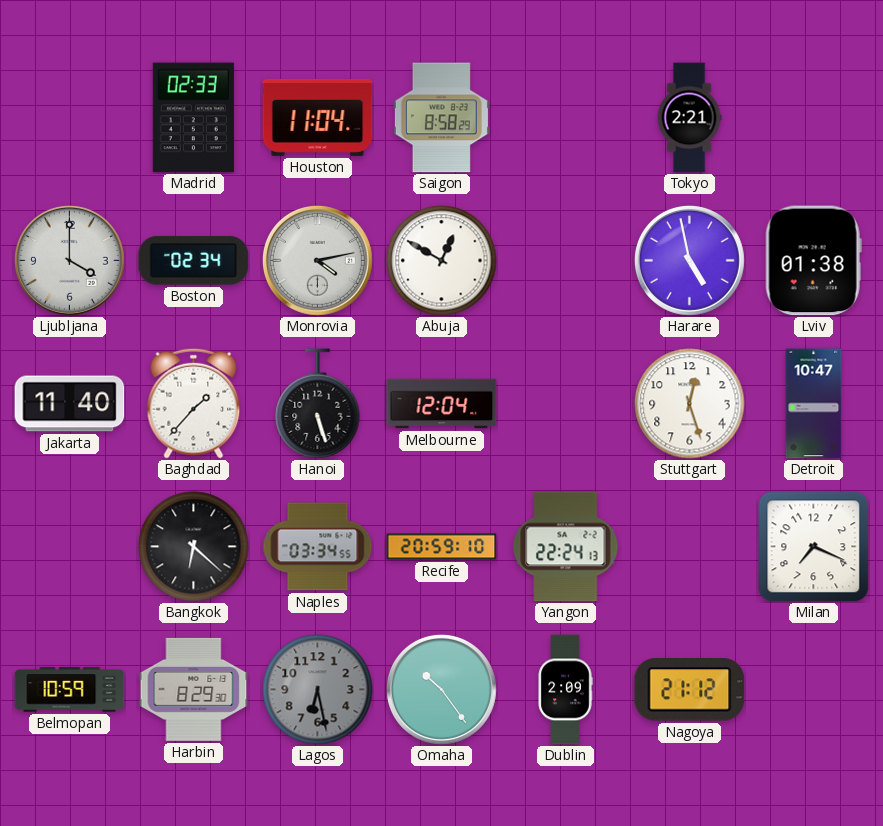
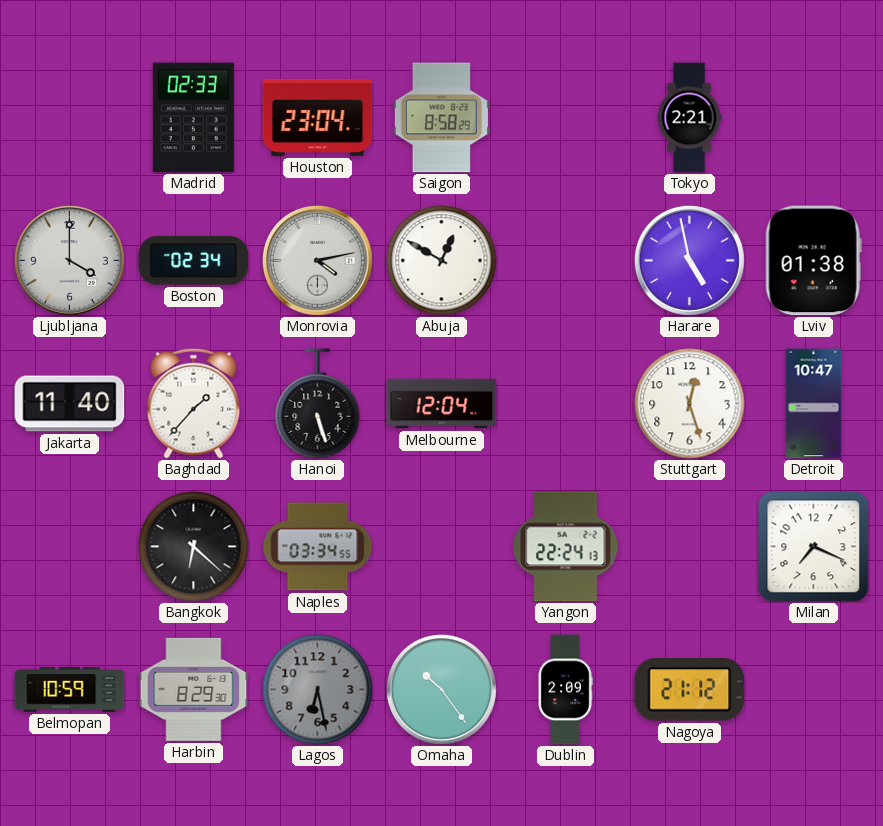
Houston: 11:04 -> 23:04 (318, 117)
Recife: 20:59 -> none (442, 547)
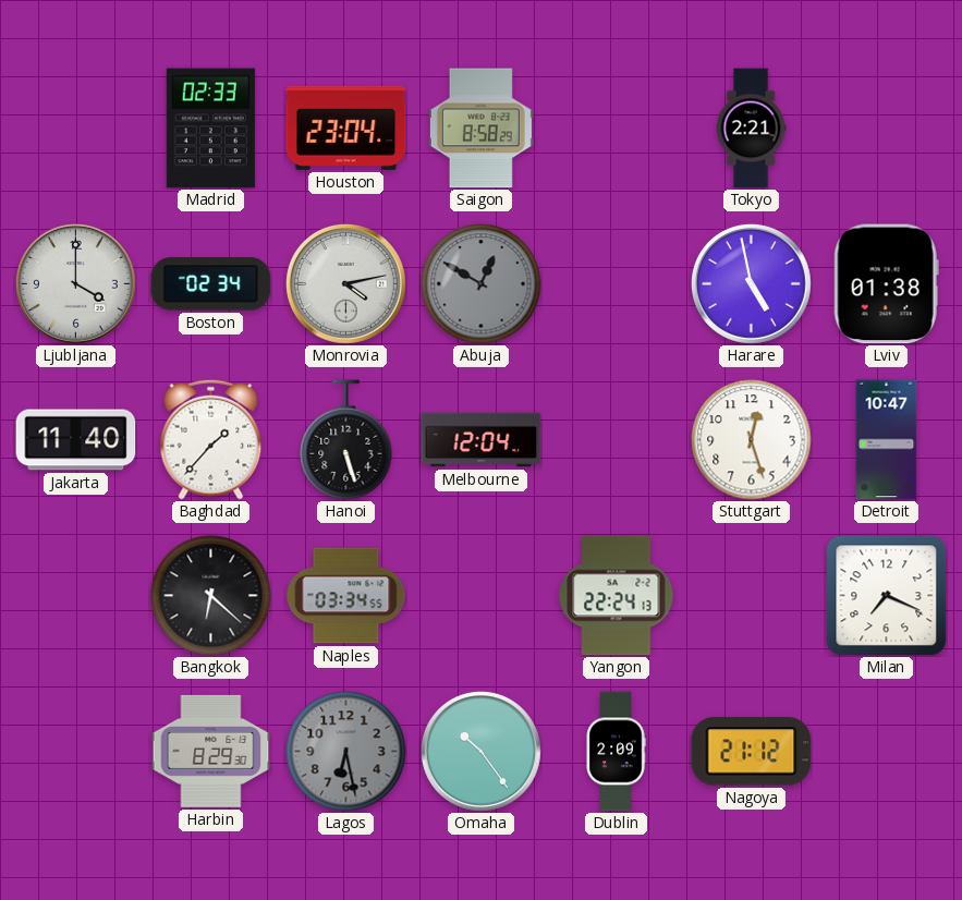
Abuja dial: white -> grey (482, 284)
Belmopan: 10:59 -> none (70, 690)
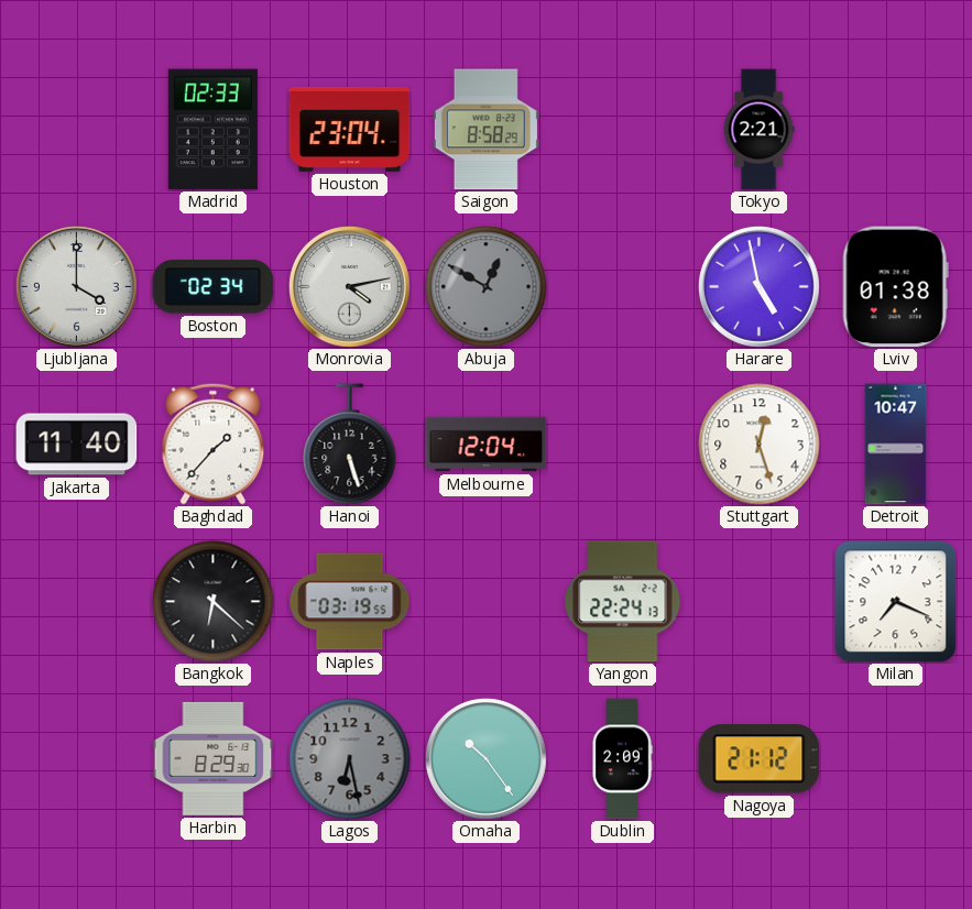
Naples: 03:34 -> 03:19 (350, 602)
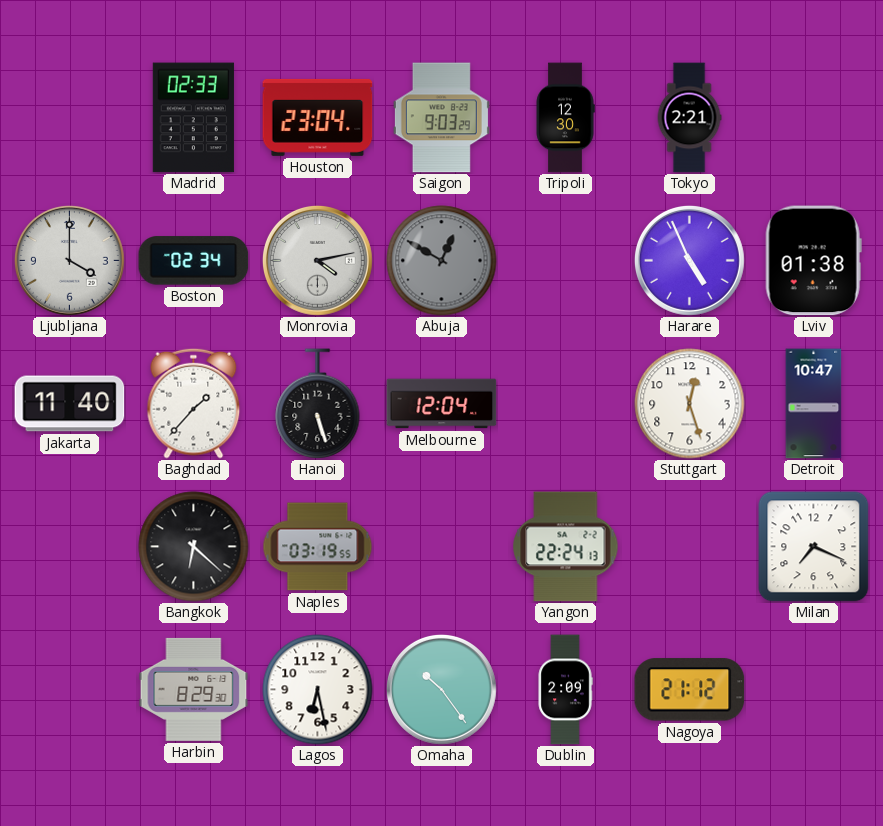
Saigon: 8:58 -> 9:03 (441, 118)
Tripoli: none -> 12:30 (565, 118)
Harare: 4:58 -> 4:56 (689, 260)
Lagos dial: grey -> white (318, 690)
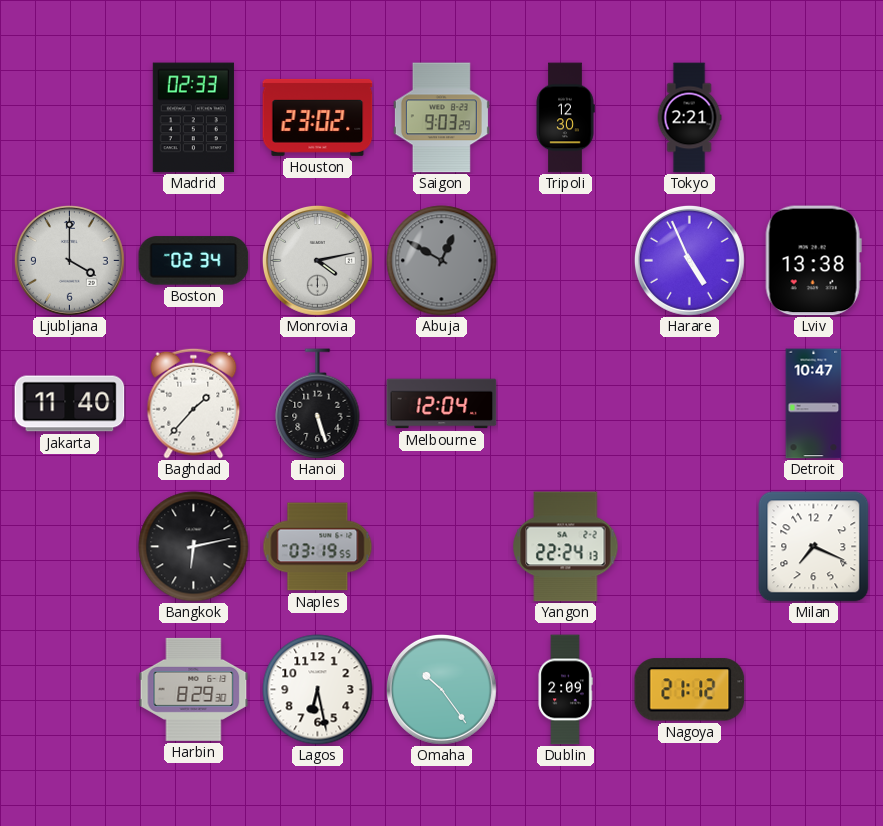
Houston: 23:04 -> 23:02 (318, 117)
Lviv: 01:38 -> 13:38 (813, 261)
Stuttgart: 12:27 -> none (690, 404)
Bangkok: 6:22 -> 6:13 (194, 547)
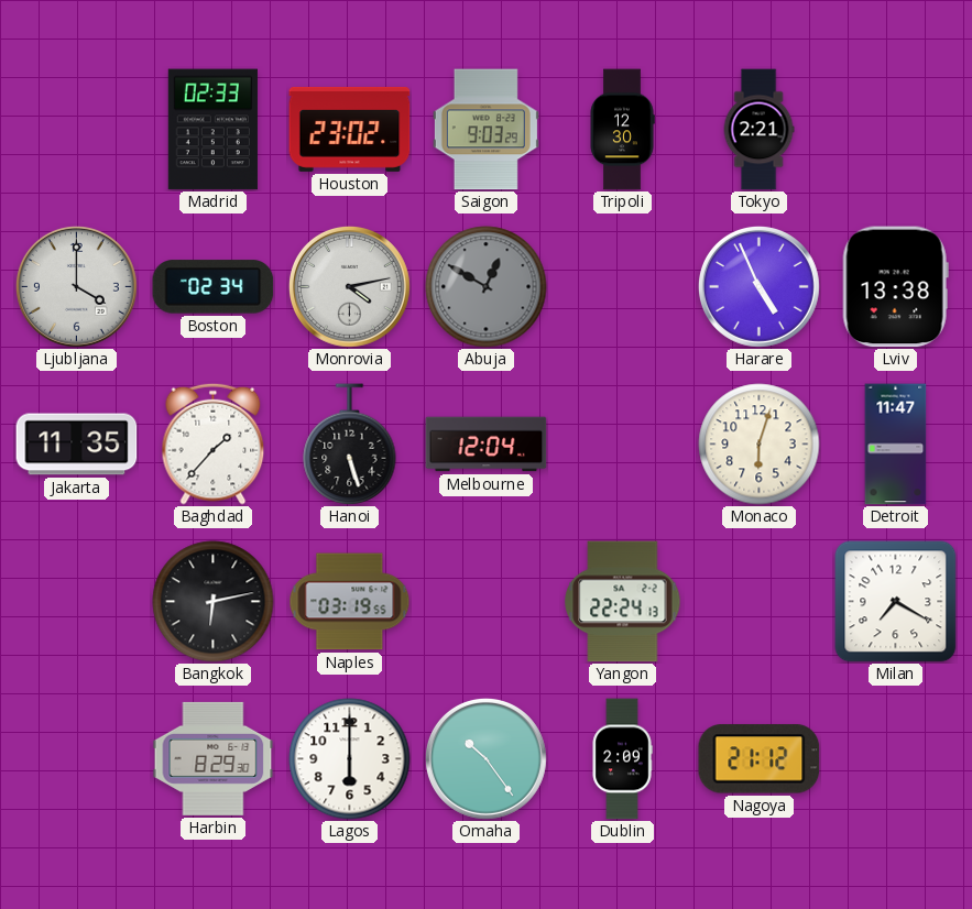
Jakarta: 11:40 -> 11:35 (77, 445)
Monaco: none -> 6:03 (760, 445)
Detroit: 10:47 -> 11:47 (896, 445)
Milan: 7:19 -> 7:20 (896, 602)
Lagos: 6:28 -> 6:00 (350, 759)
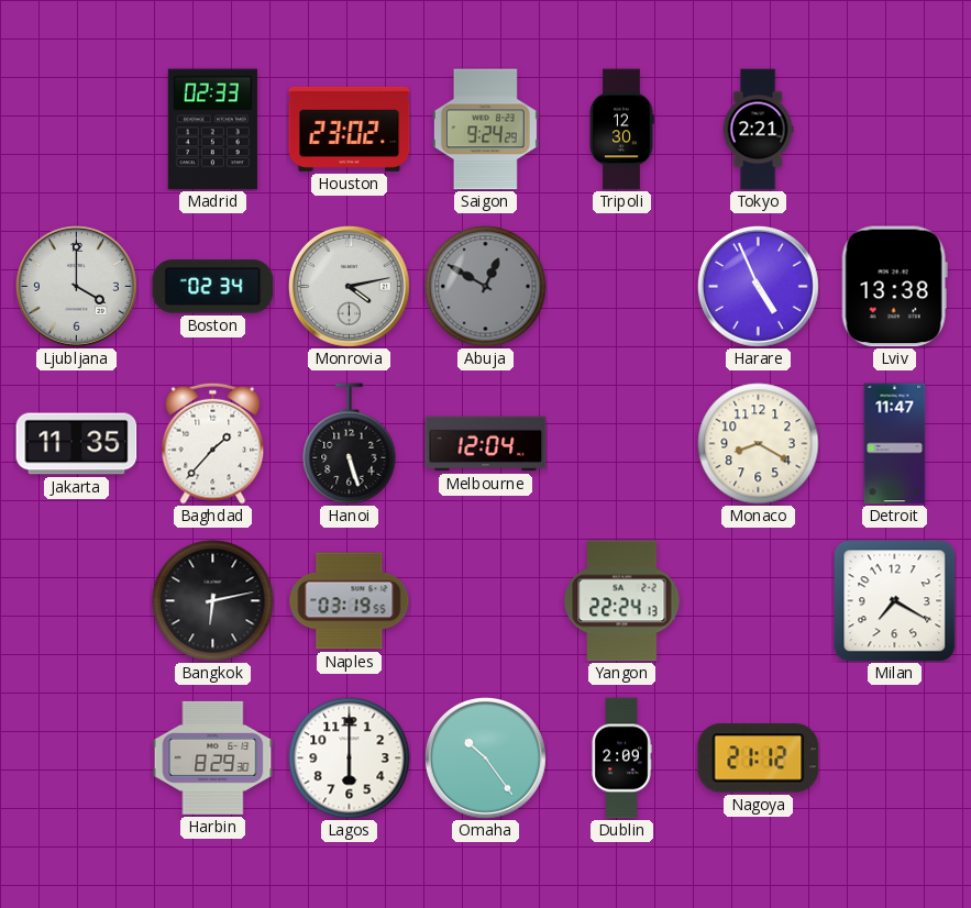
Saigon: 9:03 -> 9:24 (485, 130)
Monaco: 6:03 -> 8:20 (759, 444)
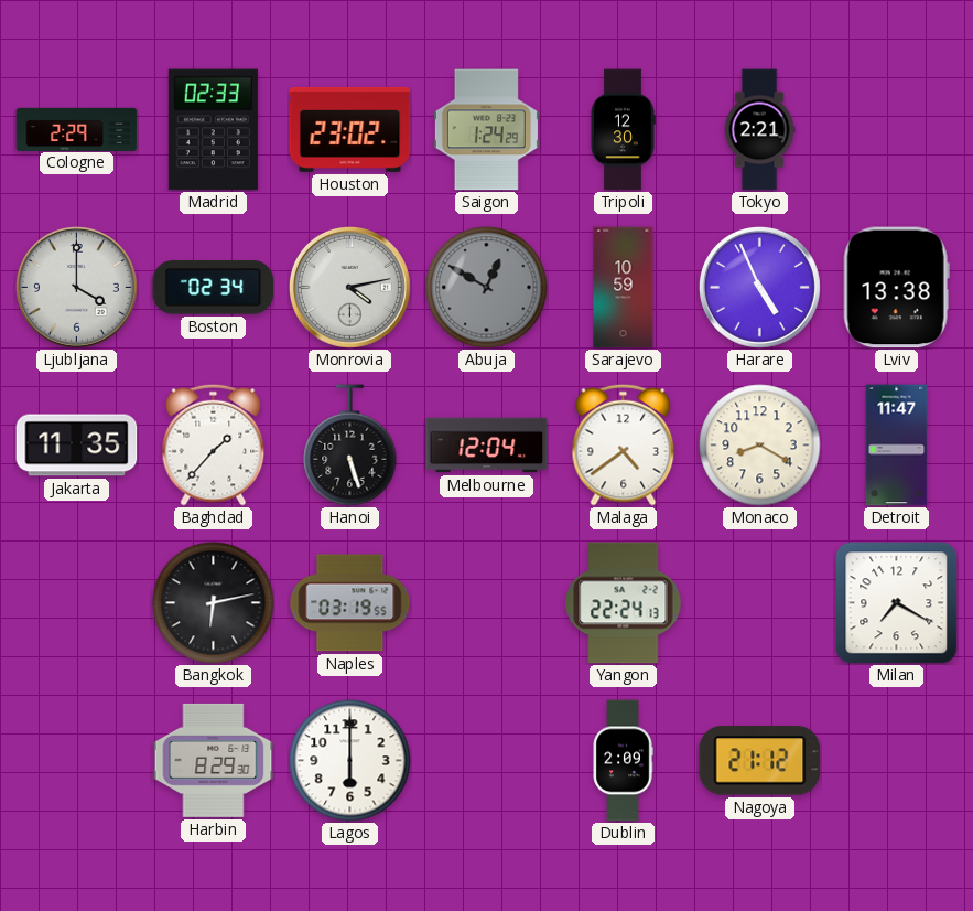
Cologne: none -> 2:29 (77, 129)
Saigon: 9:24 -> 1:24 (486, 130)
Sarajevo: none -> 10:59 (624, 288)
Malaga: none -> 4:39 (624, 444)
Omaha: 10:24 -> none (485, 757)
